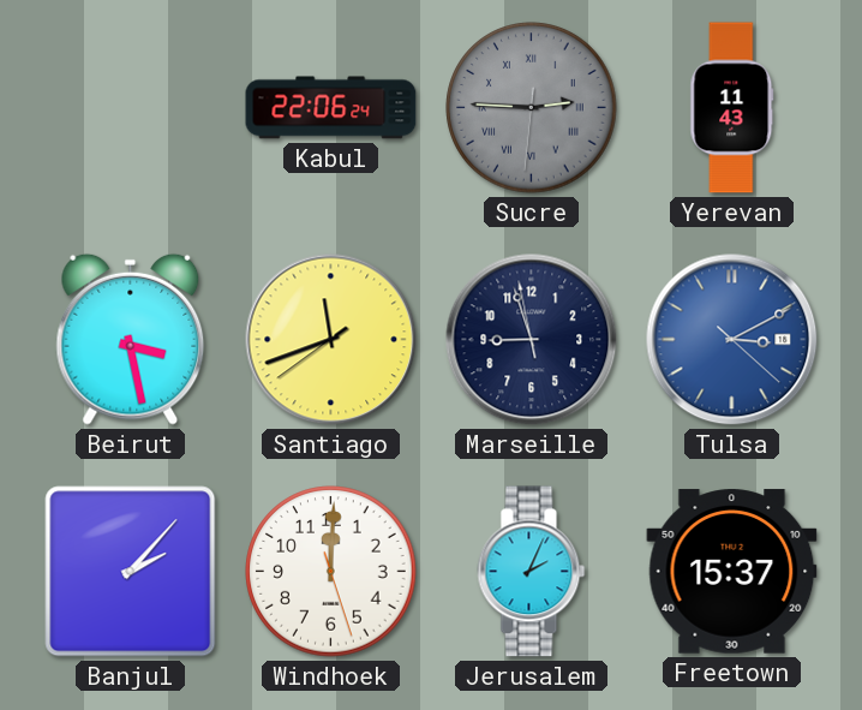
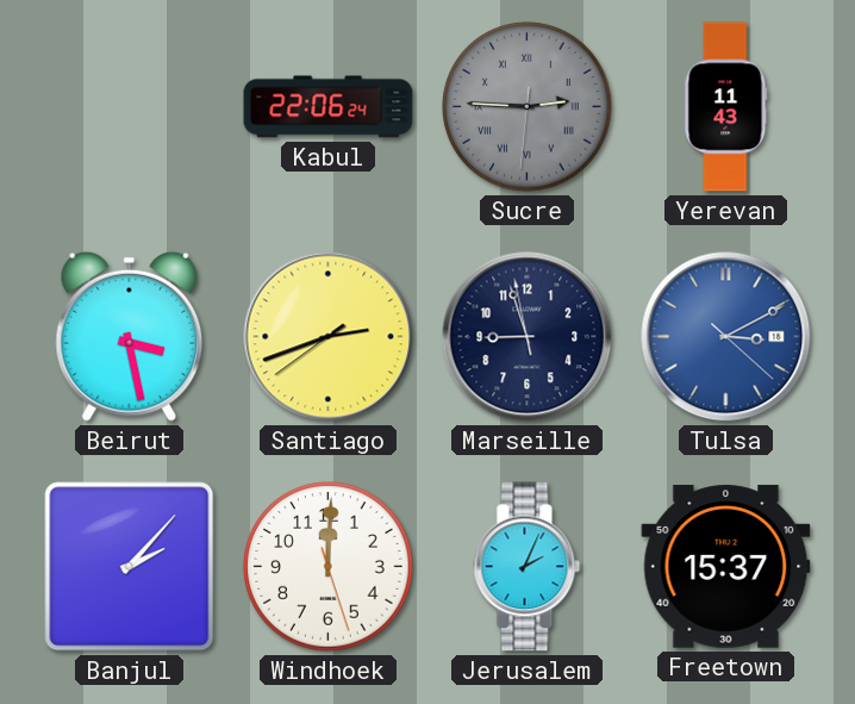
Santiago: 11:41 -> 2:41 (329, 337)
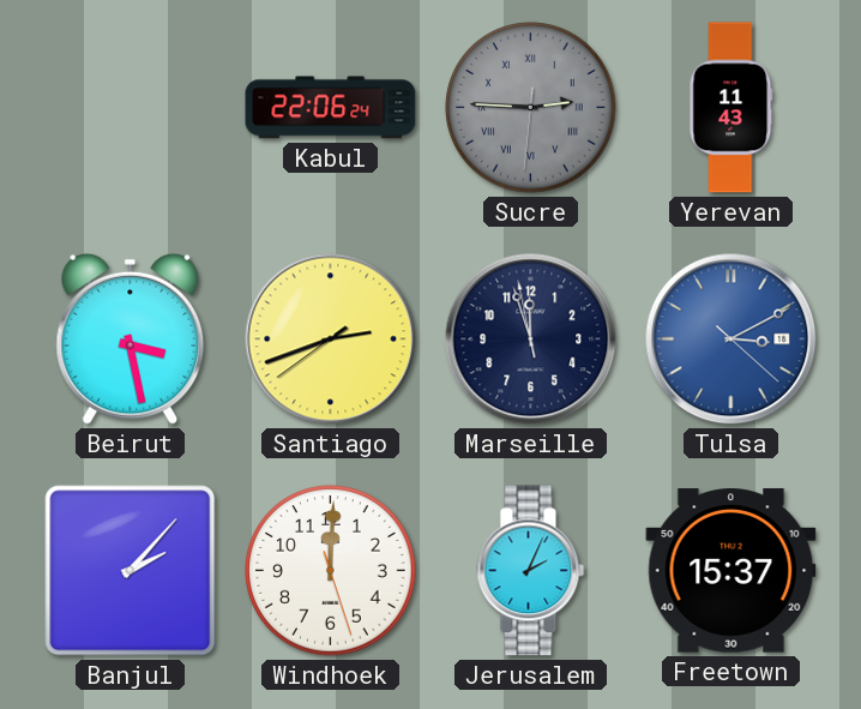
Marseille: 8:56 -> 11:56 (531, 340)
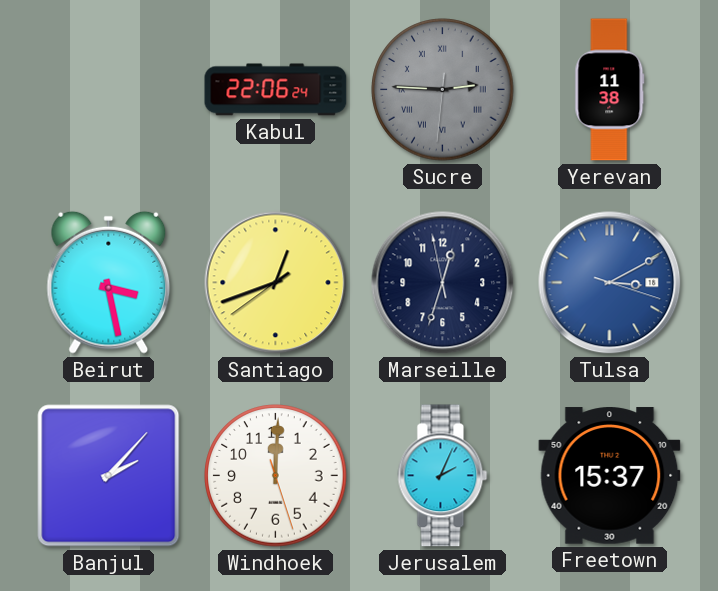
Yerevan: 11:43 -> 11:38 (610, 90)
Santiago: 2:41 -> 12:41 (276, 283)
Marseille: 11:56 -> 12:32 (443, 283)
Tulsa: 3:10:22 -> 3:10:18 (610, 283)
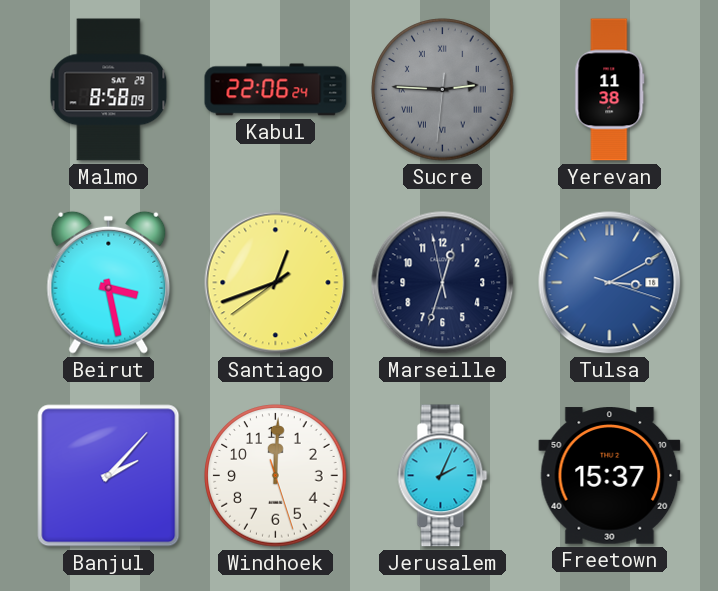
Malmo: none -> 8:58 (109, 90)
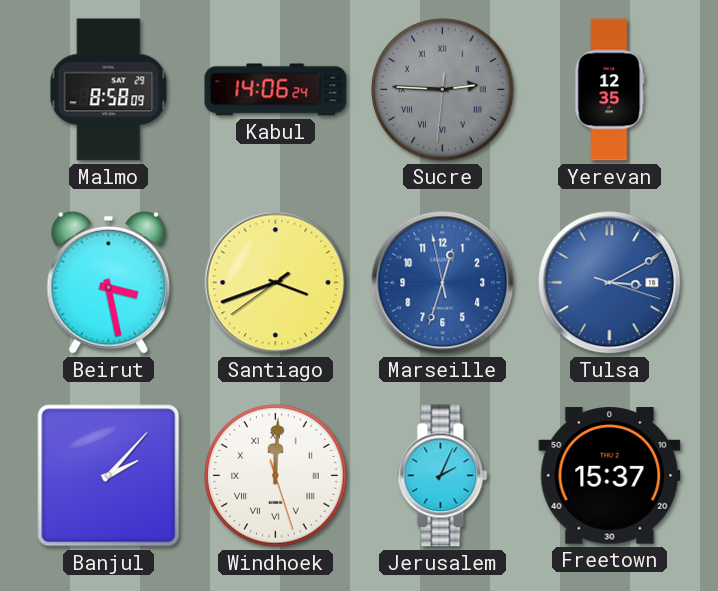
Kabul: 22:06 -> 14:06 (276, 90)
Yerevan: 11:38 -> 12:35 (610, 90)
Santiago: 12:41 -> 3:41 (276, 283)
Marseille dial: navy -> blue (443, 283)
Windhoek numerals: Arabic -> Roman (276, 476)
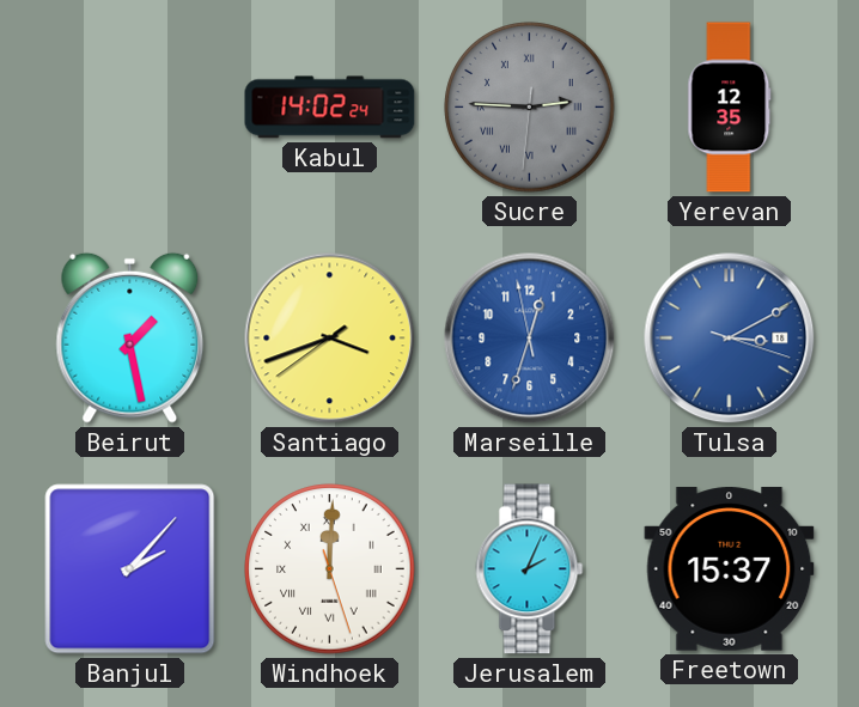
Malmo: 8:58 -> none (109, 90)
Kabul: 14:06 -> 14:02 (330, 108)
Beirut: 3:28 -> 1:28 (130, 337)
